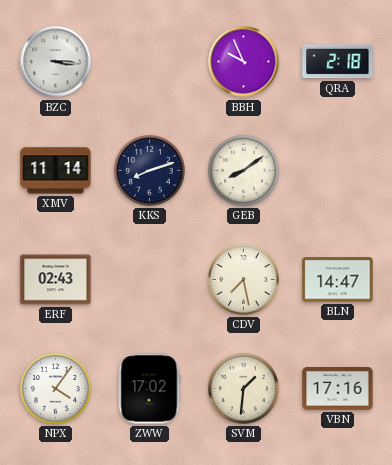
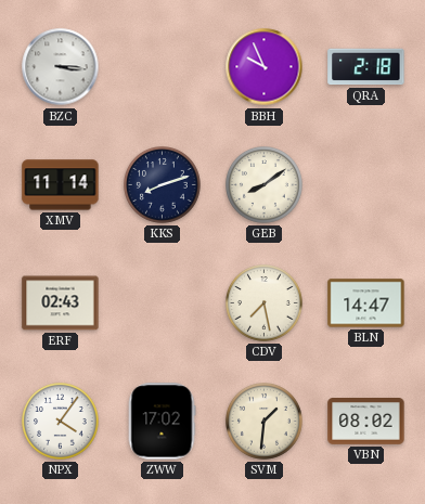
VBN: 17:16 -> 08:02 (366, 422)
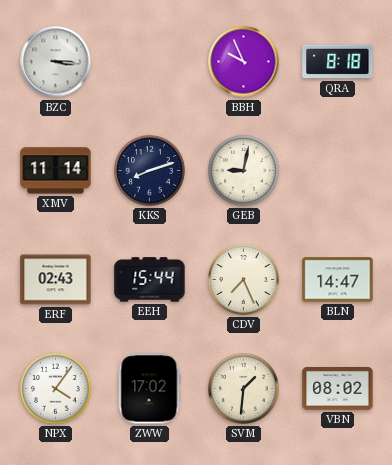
QRA: 2:18 -> 8:18 (338, 62)
GEB: 8:09 -> 9:02 (244, 171)
EEH: none -> 15:44 (150, 280)
CDV: 7:28 -> 7:26 (244, 280)
